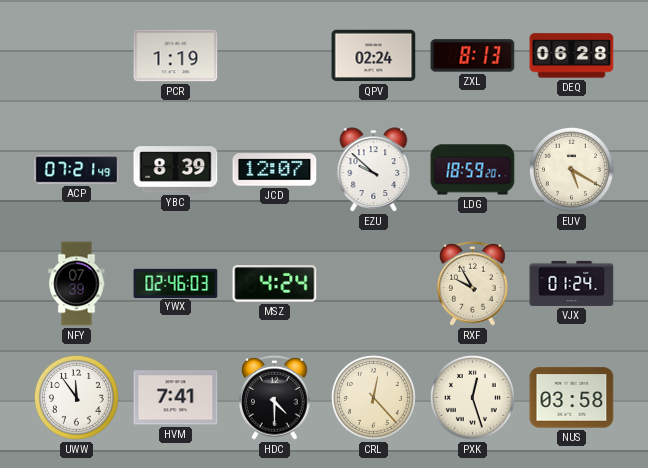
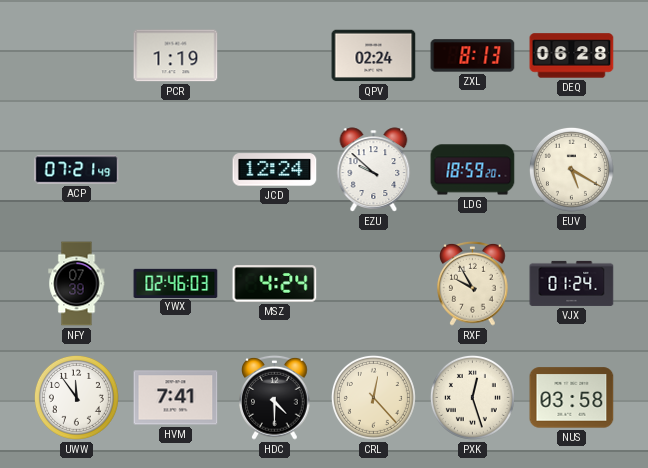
YBC: 8:39 -> none (176, 170)
JCD: 12:07 -> 12:24 (275, 170)
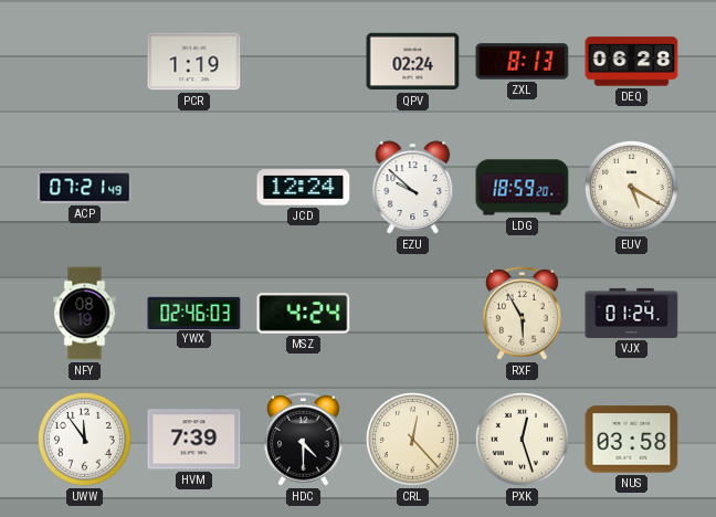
NFY: 07:39 -> 08:19 (85, 314)
RXF: 9:55 -> 5:55 (523, 313)
HVM: 7:41 -> 7:39 (194, 440)
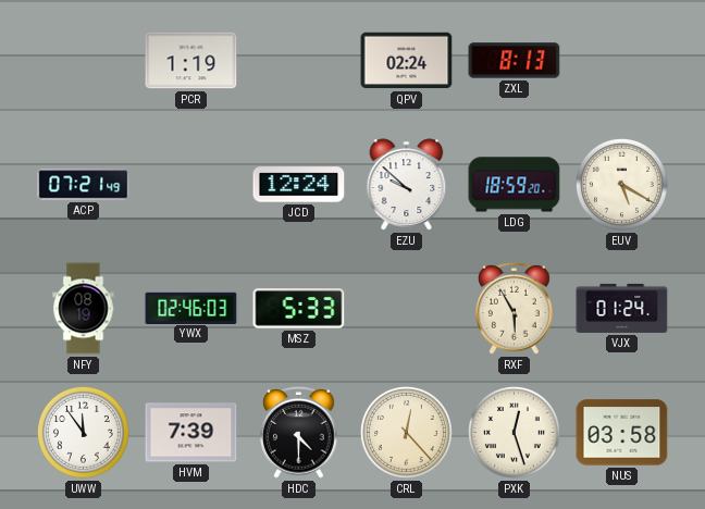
DEQ: 06:28 -> none (632, 62)
MSZ: 4:24 -> 5:33 (299, 309)
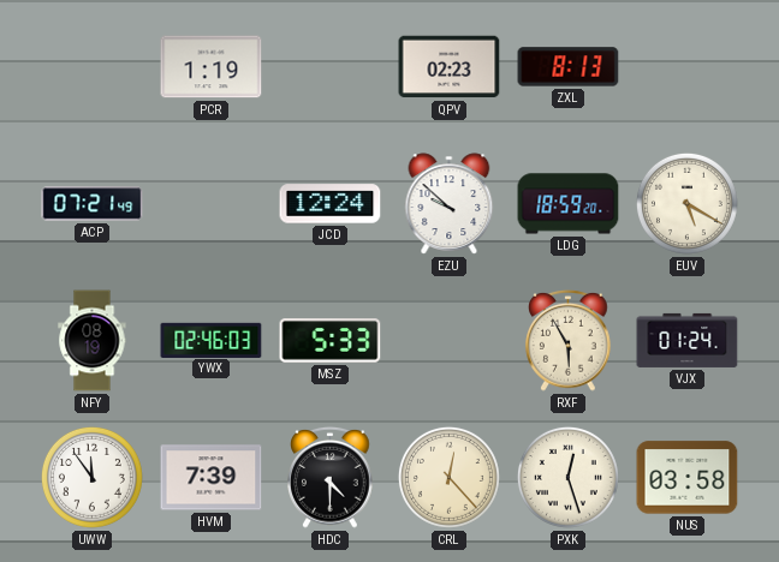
QPV: 02:24 -> 02:23 (450, 67)
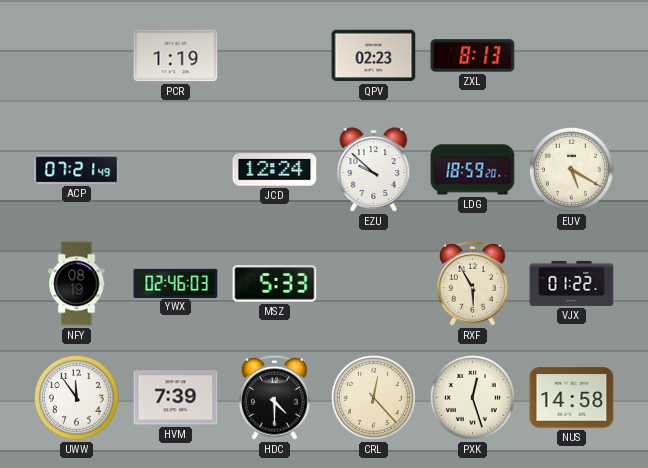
VJX: 01:24 -> 01:22 (572, 283)
NUS: 03:58 -> 14:58 (572, 398)
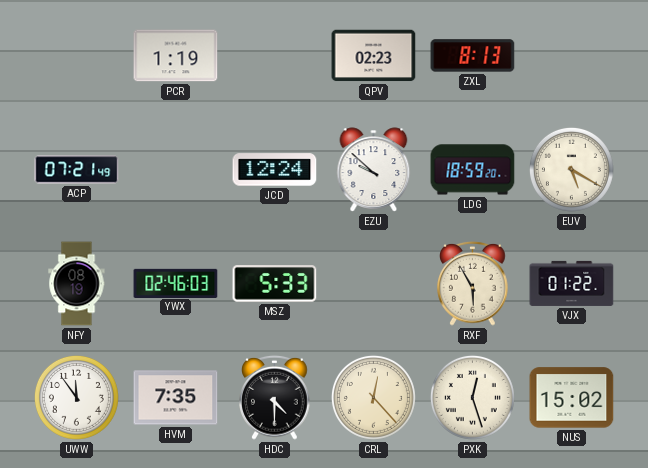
HVM: 7:39 -> 7:35 (176, 398)
NUS: 14:58 -> 15:02 (572, 398)
